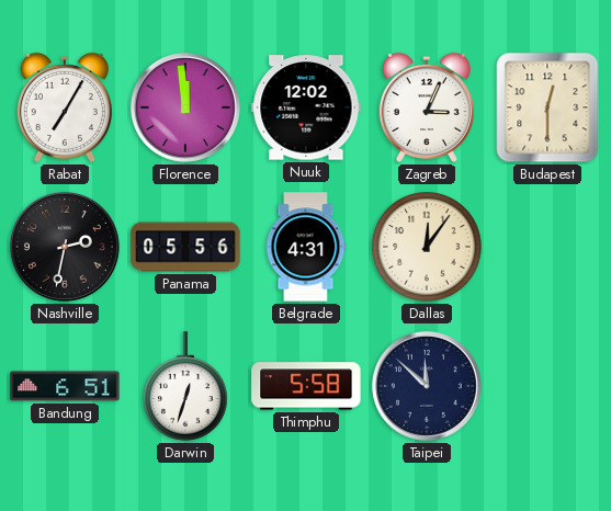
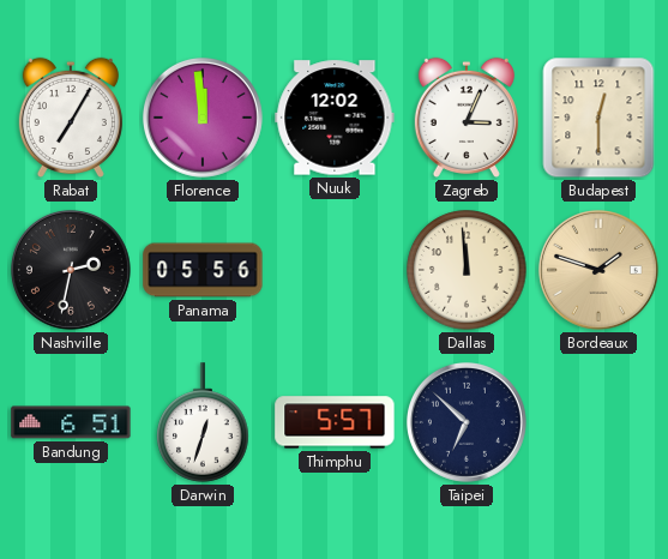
Belgrade: 4:31 -> none (306, 247)
Dallas: 12:06 -> 11:59 (467, 270)
Bordeaux: none -> 1:48 (598, 270)
Thimphu: 5:58 -> 5:57 (335, 422)
Taipei: 11:52 -> 6:52 (467, 422)
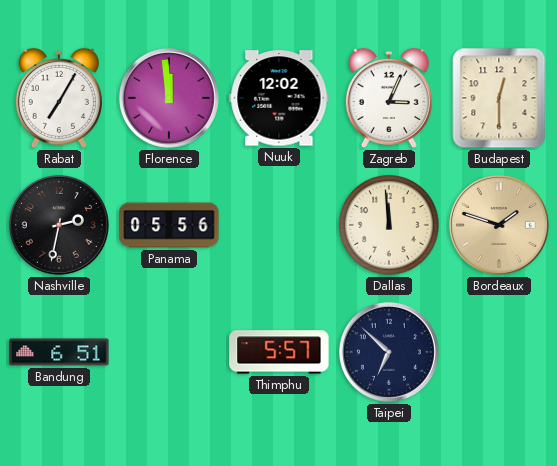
Darwin: 12:33 -> none (203, 422)
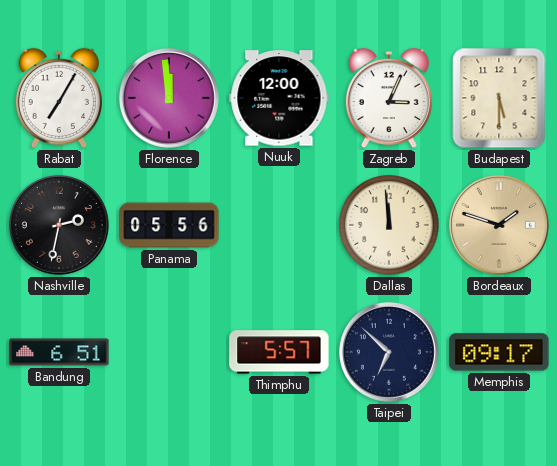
Nuuk: 12:02 -> 12:00 (279, 98)
Budapest: 12:30 -> 5:30 (499, 98)
Memphis: none -> 09:17 (499, 352)
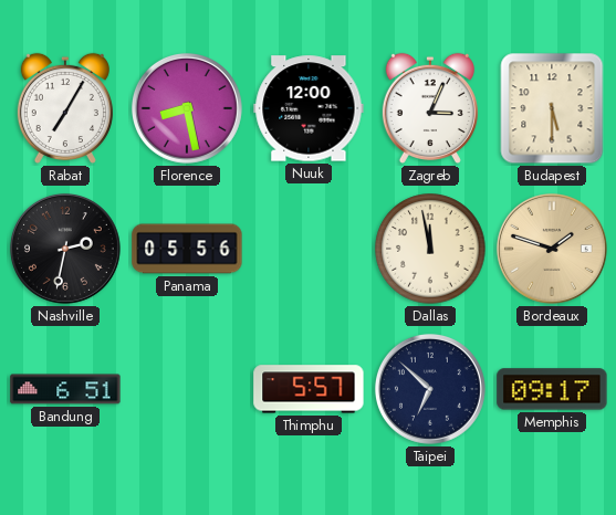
Florence: 11:59 -> 8:28 (187, 108)
Dallas: 11:59 -> 11:58 (430, 249)
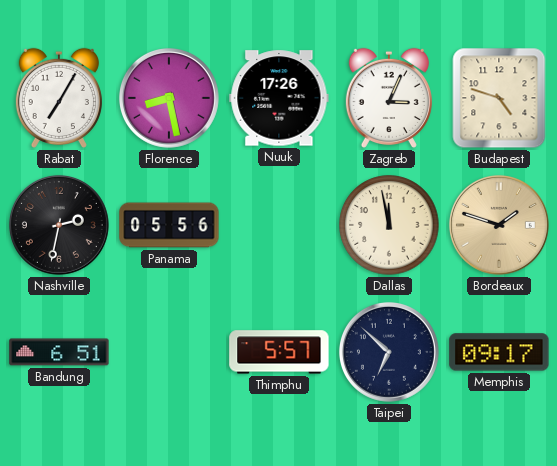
Nuuk: 12:00 -> 17:26 (279, 98)
Budapest: 5:30 -> 4:48 (499, 98)
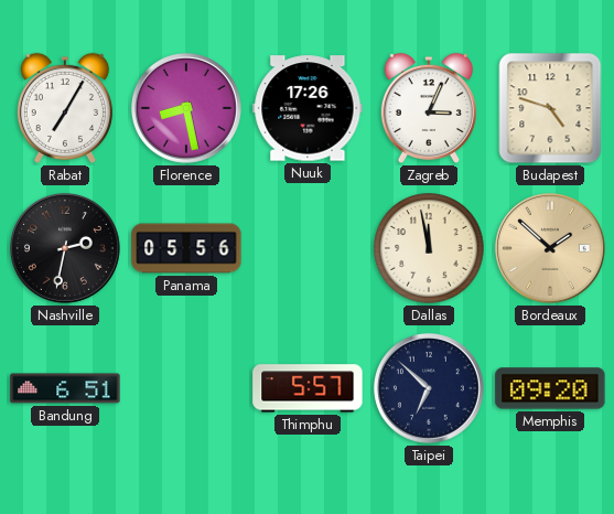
Bordeaux: 1:48 -> 1:52 (550, 248)
Memphis: 09:17 -> 09:20 (550, 388)
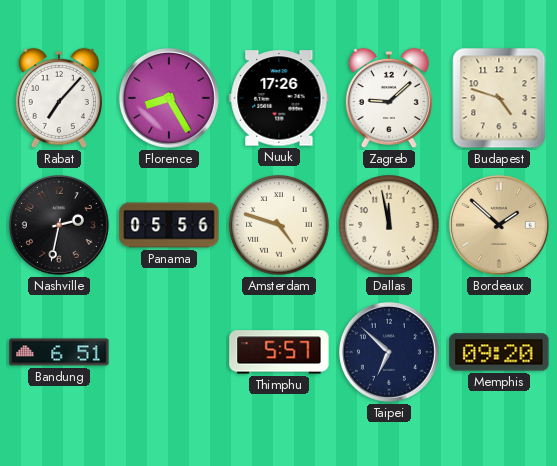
Rabat: 7:05 -> 7:07 (59, 98)
Florence: 8:28 -> 8:25 (169, 98)
Zagreb: 3:04 -> 9:08 (389, 98)
Amsterdam: none -> 4:48 (279, 225)
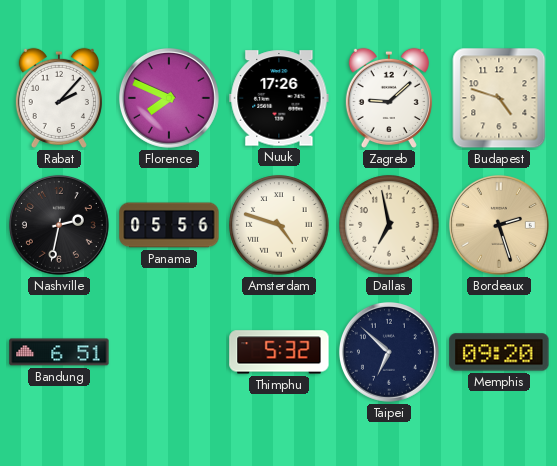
Rabat: 7:07 -> 2:07 (59, 98)
Florence: 8:25 -> 7:49 (169, 98)
Dallas: 11:58 -> 6:58 (389, 225)
Bordeaux: 1:52 -> 2:27 (499, 225)
Thimphu: 5:57 -> 5:32 (279, 352)
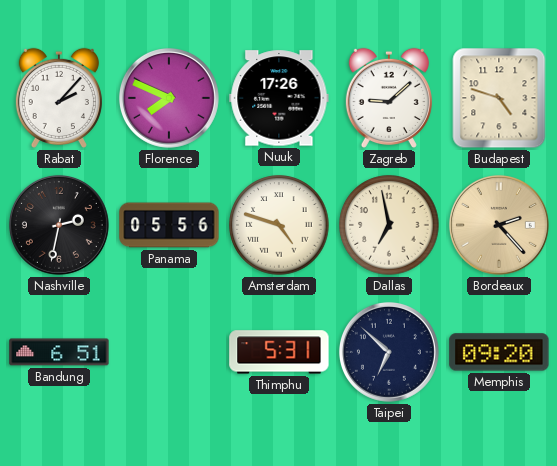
Bordeaux: 2:27 -> 2:23 (499, 225)
Thimphu: 5:32 -> 5:31 (279, 352)
